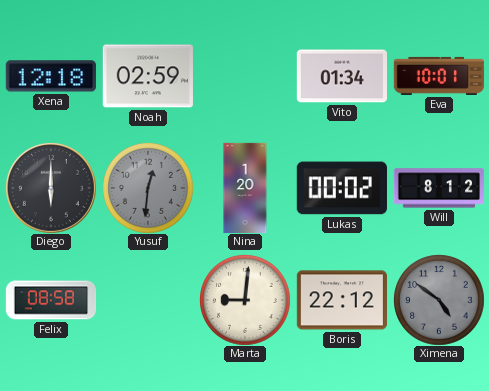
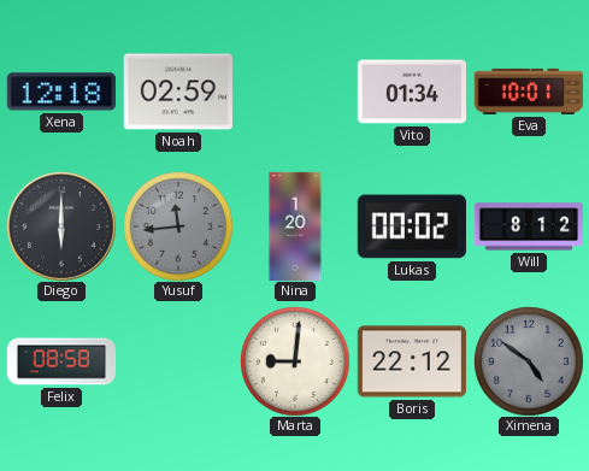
Yusuf: 12:31 -> 11:44 (178, 226)
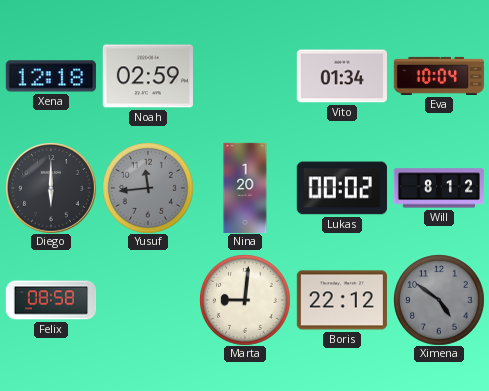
Eva: 10:01 -> 10:04 (438, 76)
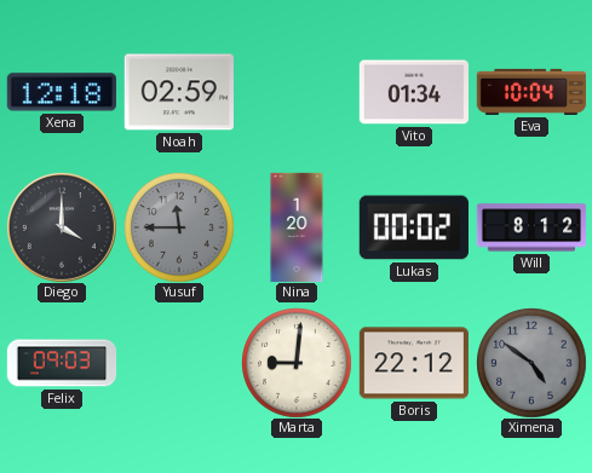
Diego: 6:00 -> 4:00 (62, 227)
Yusuf: 11:44 -> 11:45 (179, 227)
Felix: 08:58 -> 09:03 (62, 363)
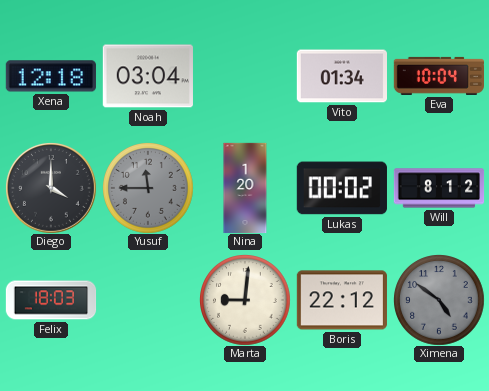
Noah: 02:59 -> 03:04 (148, 76)
Felix: 09:03 -> 18:03 (51, 300)
